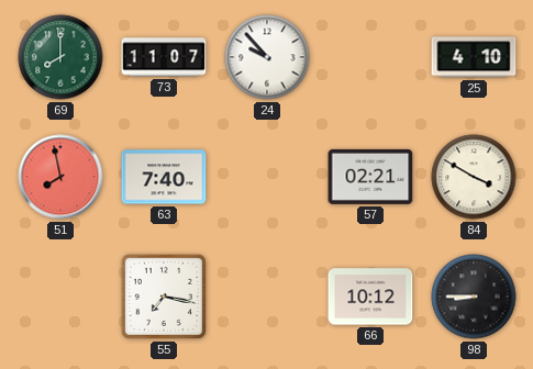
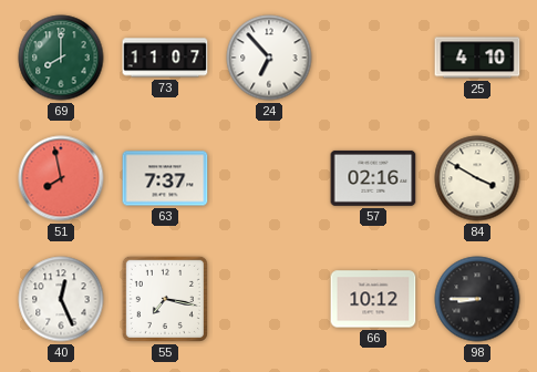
24: 9:53 -> 6:53 (269, 58)
63: 7:40 -> 7:37 (165, 178)
57: 02:21 -> 02:16 (373, 178)
40: none -> 12:26 (61, 299)
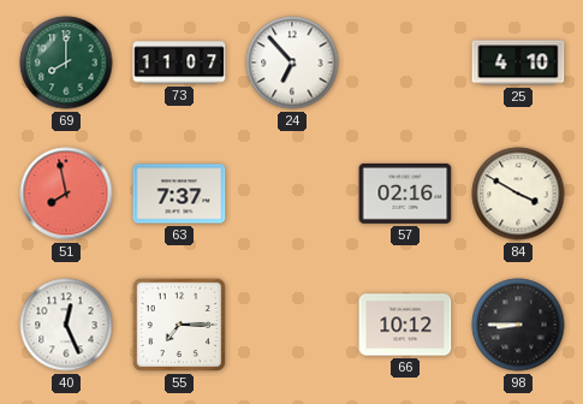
55: 7:17 -> 7:15 (179, 325)
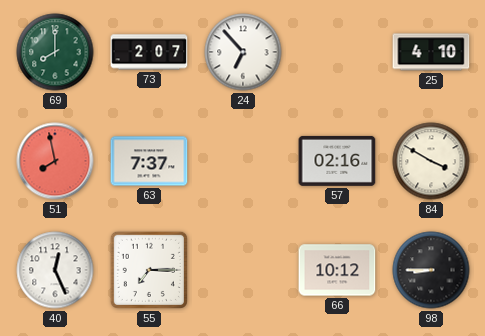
73: 11:07 -> 2:07 (149, 52)
